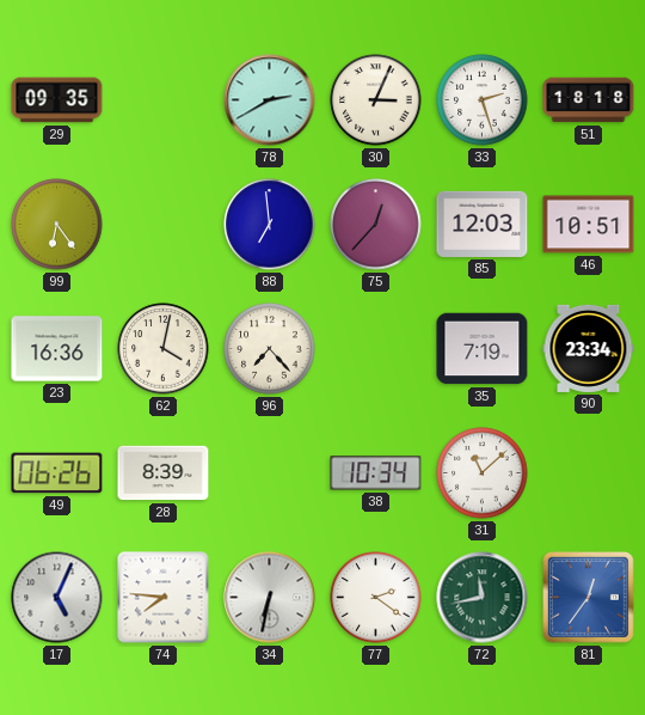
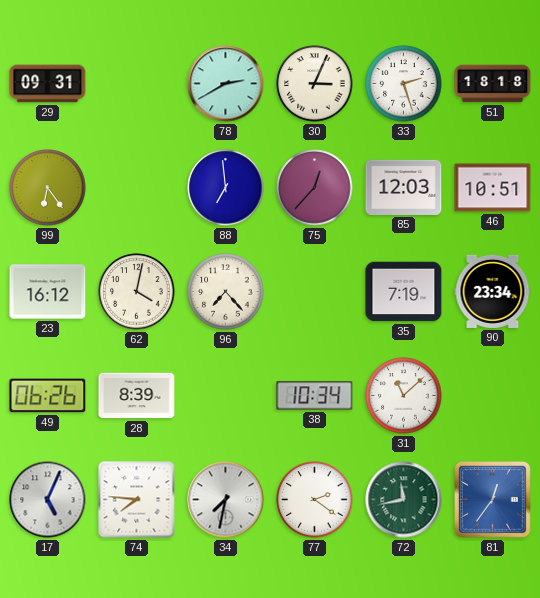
29: 09:35 -> 09:31 (48, 84)
23: 16:36 -> 16:12 (48, 292)
34: 6:32 -> 7:32 (226, 500)
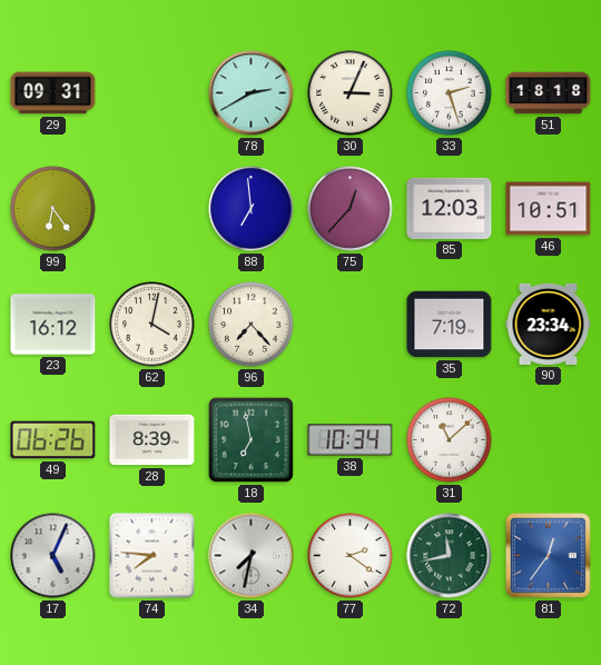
18: none -> 6:58 (250, 439)
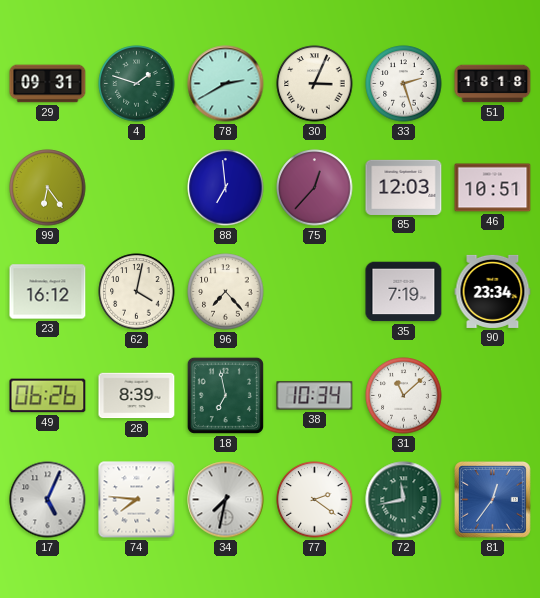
4: none -> 1:48 (137, 84)
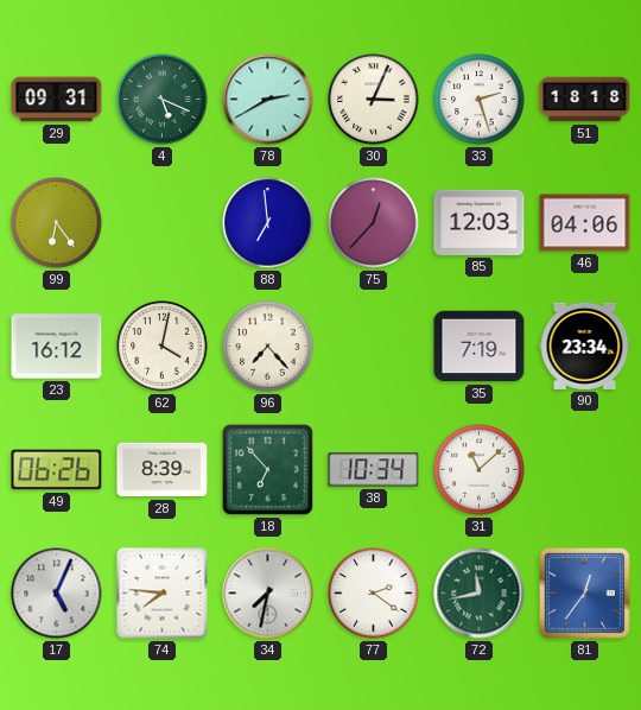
4: 1:48 -> 5:19 (163, 100)
46: 10:51 -> 04:06 (585, 223)
18: 6:58 -> 6:53 (267, 469)
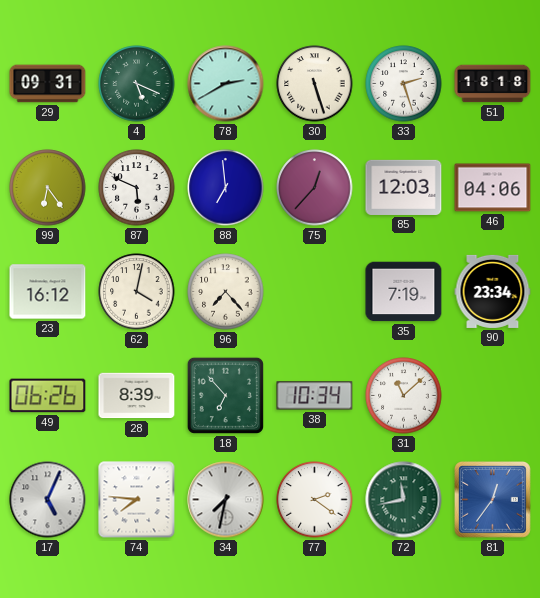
30: 3:04 -> 5:27 (315, 84)
87: none -> 5:49 (137, 188)
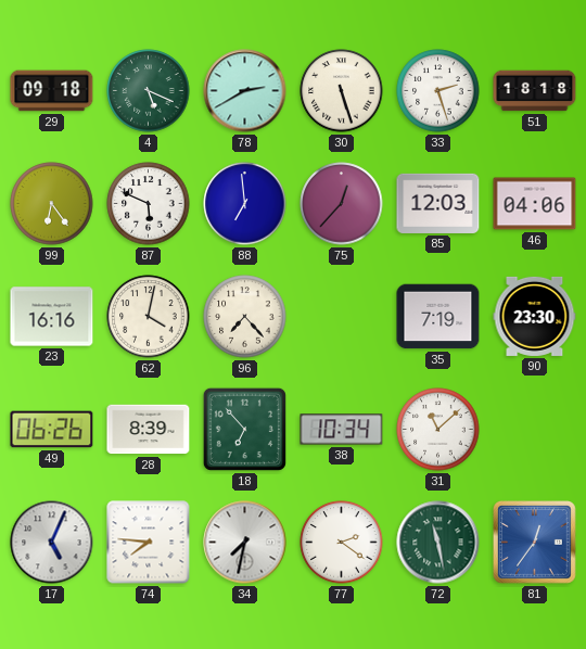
29: 09:31 -> 09:18 (52, 91)
23: 16:12 -> 16:16 (52, 317)
90: 23:34 -> 23:30 (535, 316)
72: 11:43 -> 11:28 (438, 543)
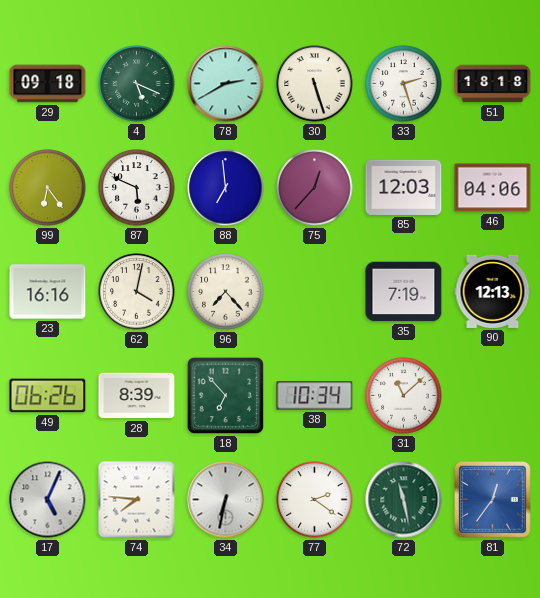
90: 23:30 -> 12:13 (493, 291)
34: 7:32 -> 6:32 (226, 500)
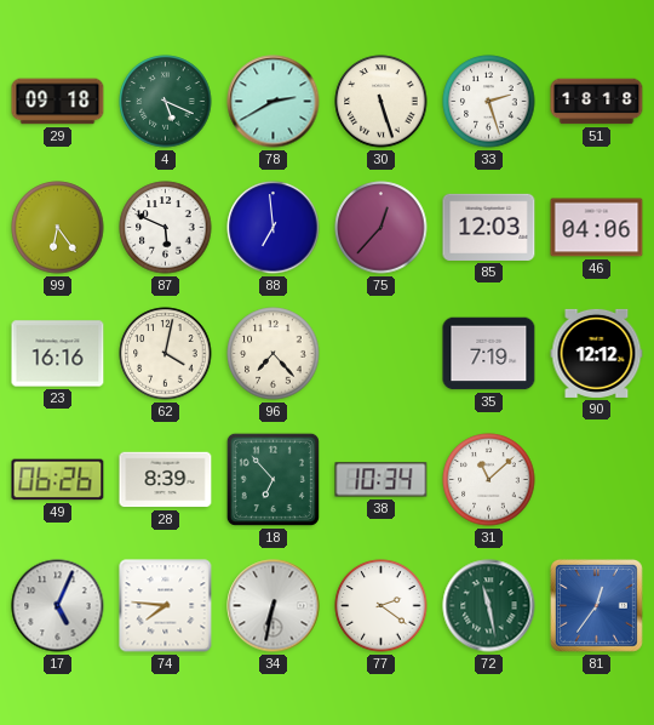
90: 12:13 -> 12:12 (597, 353)
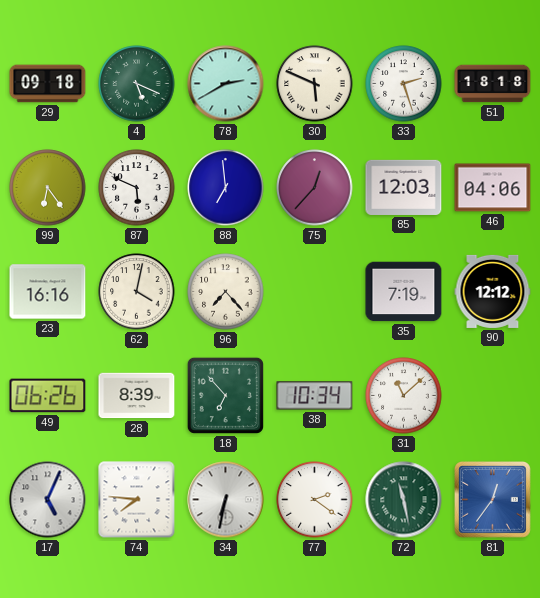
30: 5:27 -> 5:49 (315, 84)
